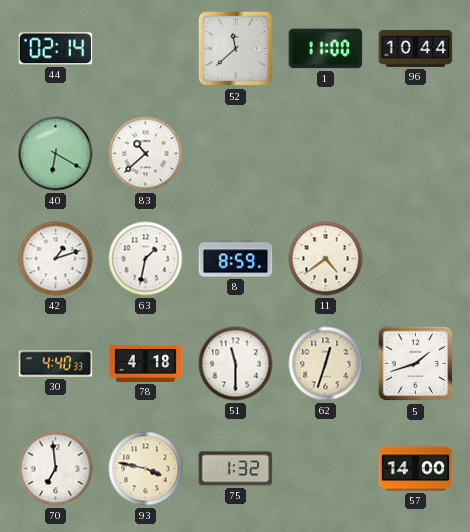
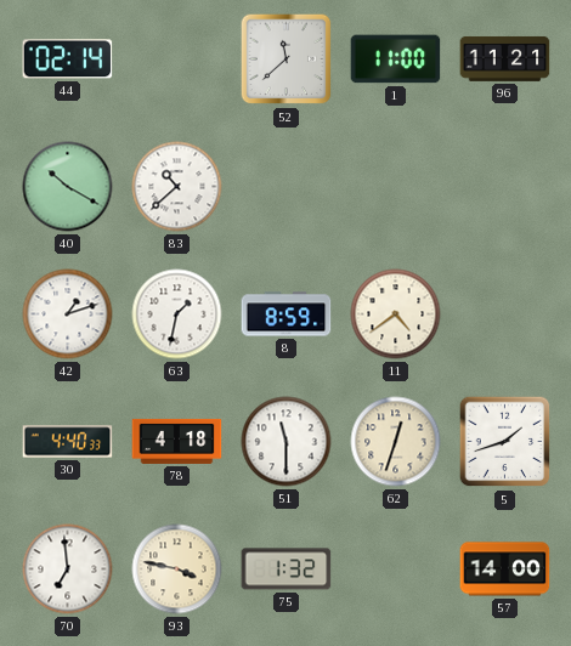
96: 10:44 -> 11:21 (505, 58)
40: 6:20 -> 10:20 (68, 187)
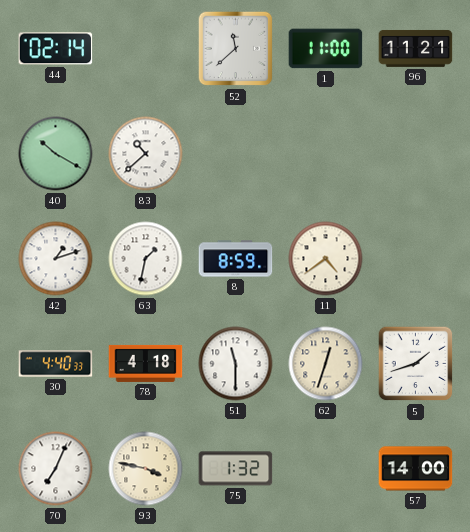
70: 6:59 -> 7:04 (56, 469)
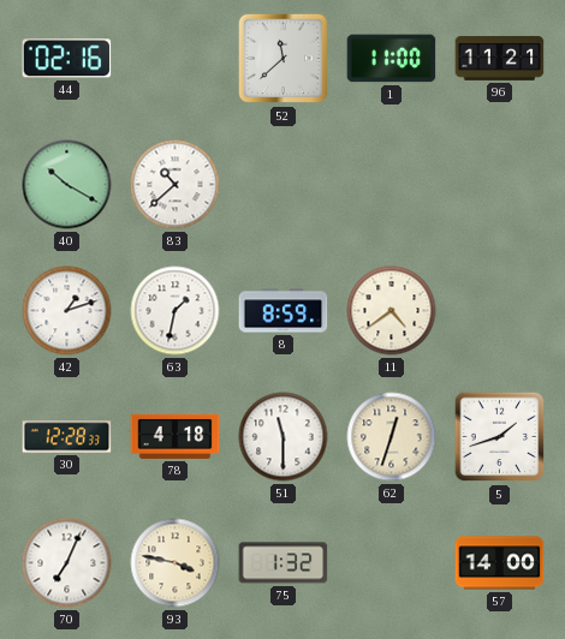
44: 02:14 -> 02:16 (67, 59)
30: 4:40 -> 12:28 (67, 437)
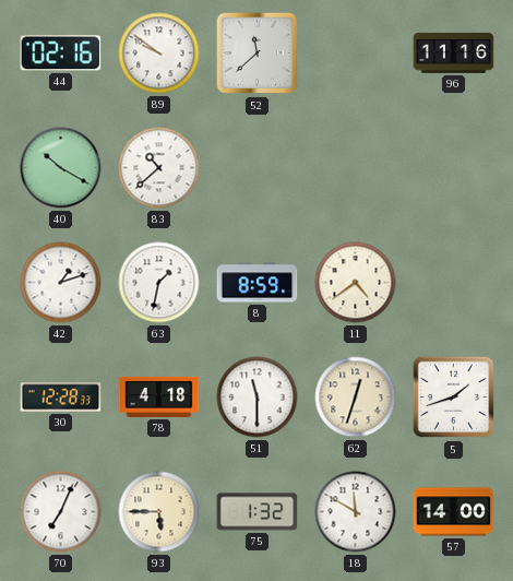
89: none -> 9:51 (159, 54)
1: 11:00 -> none (392, 59)
96: 11:21 -> 11:16 (454, 52)
93: 3:47 -> 5:45 (159, 512)
18: none -> 11:50 (356, 512)
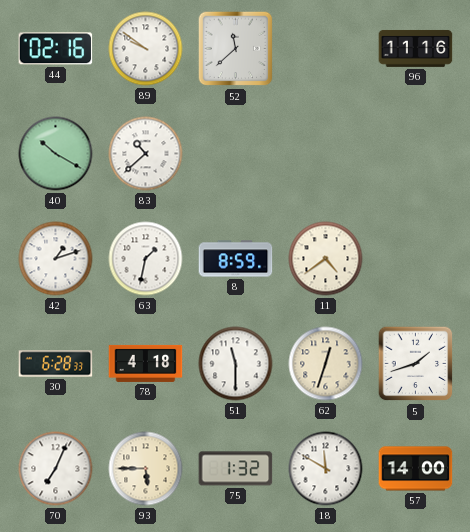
30: 12:28 -> 6:28 (56, 364)
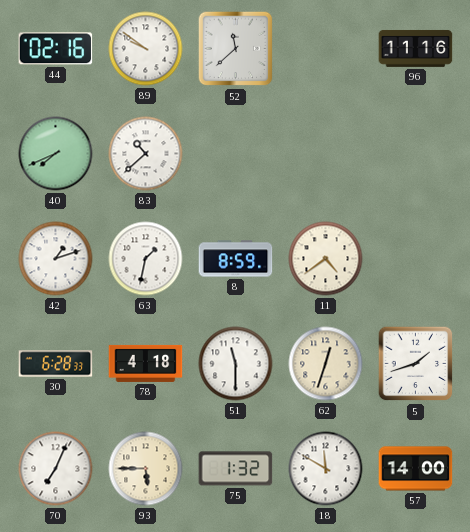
40: 10:20 -> 7:41 (56, 154)
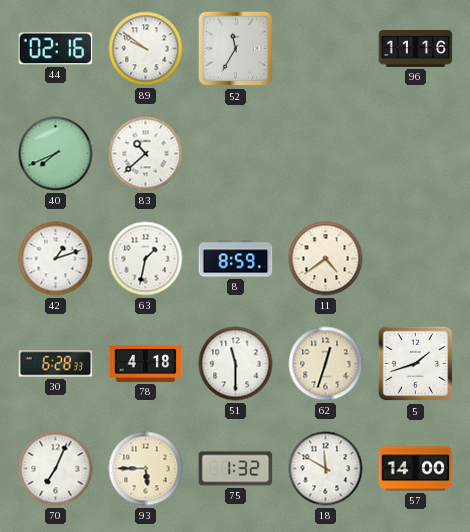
52: 11:38 -> 11:35 (236, 49)
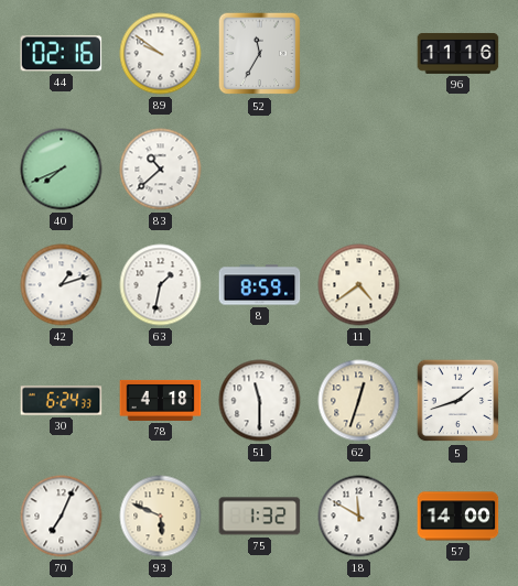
30: 6:28 -> 6:24 (62, 401)
93: 5:45 -> 5:49 (161, 517)
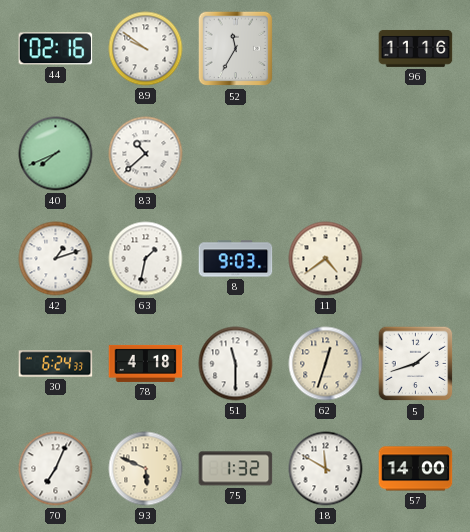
8: 8:59 -> 9:03 (236, 259)
